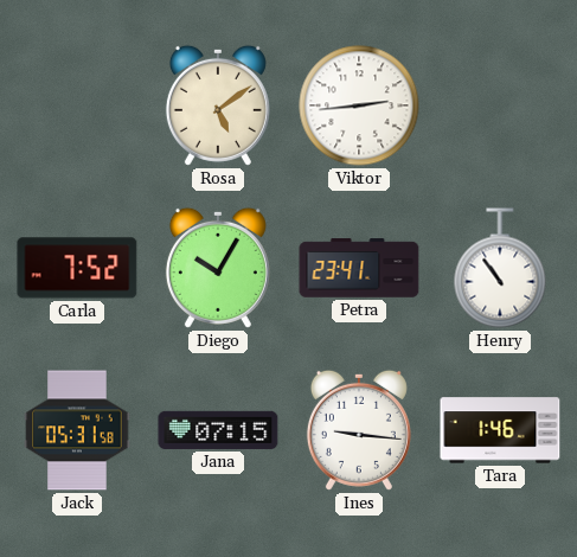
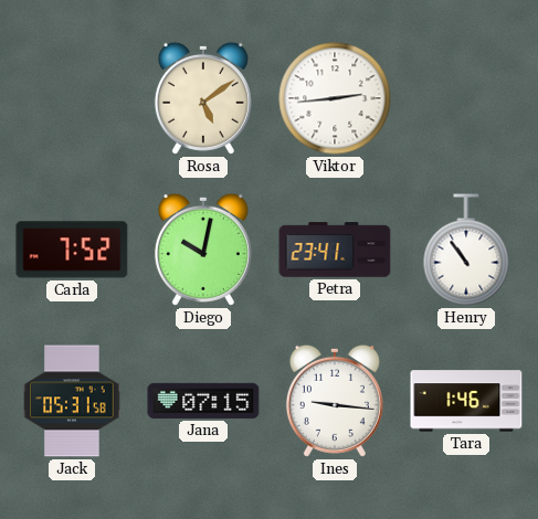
Diego: 10:05 -> 10:02 (203, 250)
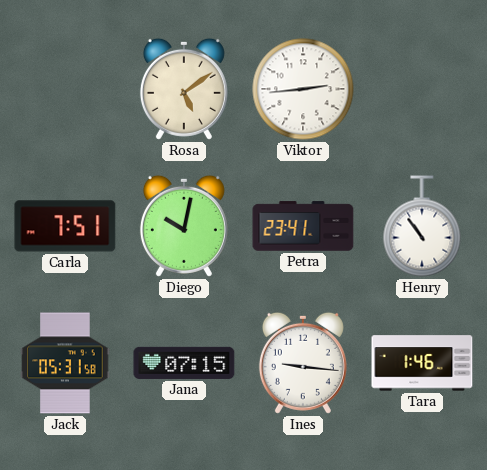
Carla: 7:52 -> 7:51 (65, 226)
